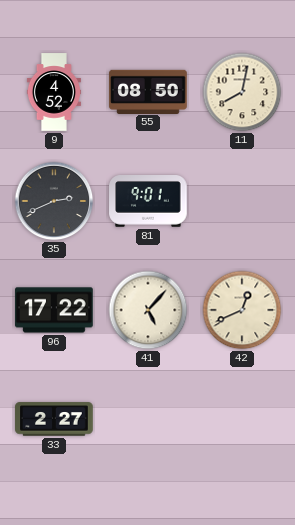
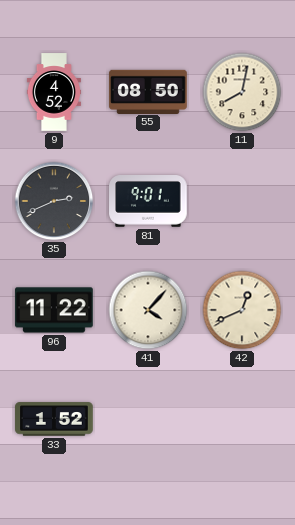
96: 17:22 -> 11:22 (54, 310)
41: 5:07 -> 4:07 (148, 310)
33: 2:27 -> 1:52 (54, 419)
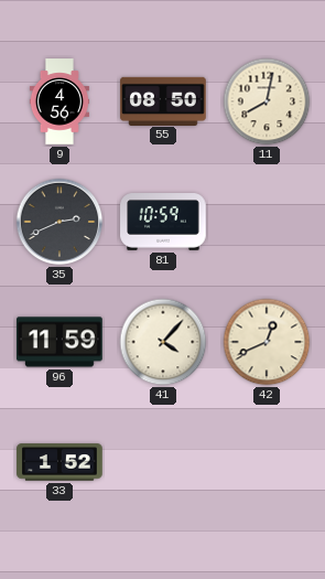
9: 4:52 -> 4:56 (59, 101)
81: 9:01 -> 10:59 (163, 223)
96: 11:22 -> 11:59 (59, 342)
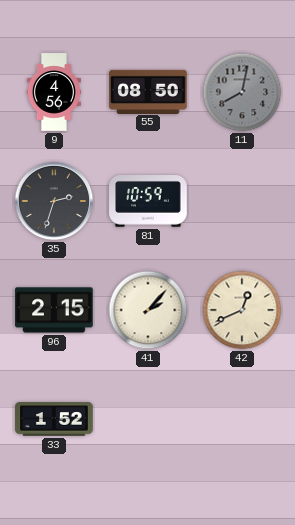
11 dial: cream -> grey (242, 92)
35: 2:41 -> 2:33 (54, 201)
96: 11:59 -> 2:15 (54, 310)
41: 4:07 -> 2:07 (148, 310)
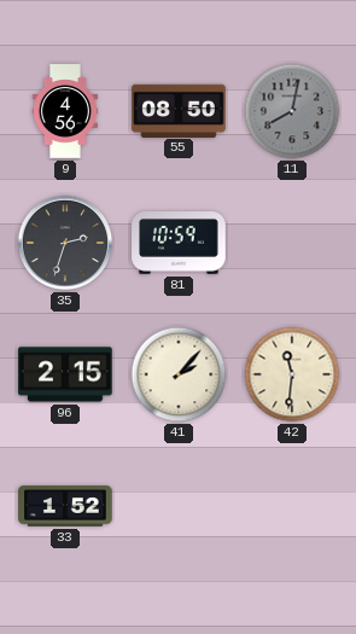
42: 12:41 -> 11:31 (292, 374)
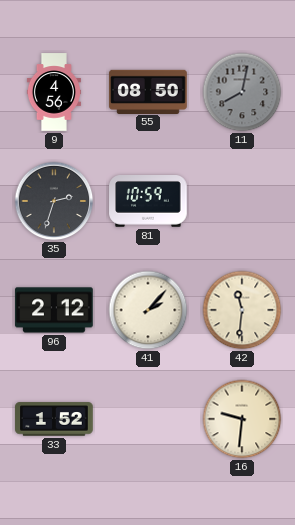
96: 2:15 -> 2:12 (54, 310)
16: none -> 9:31 (242, 419)
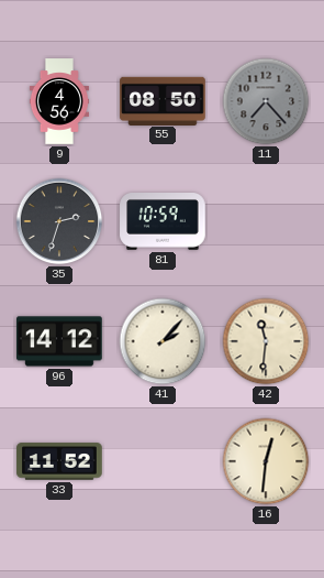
11: 8:02 -> 7:23 (266, 101)
96: 2:12 -> 14:12 (59, 341)
33: 1:52 -> 11:52 (59, 461)
16: 9:31 -> 12:31 (266, 461)
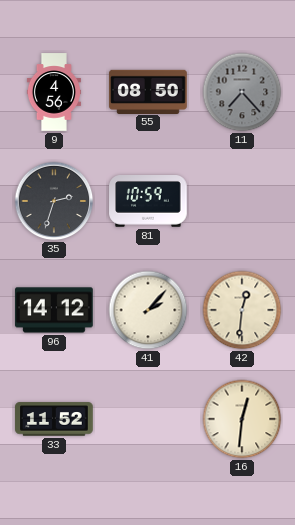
42: 11:31 -> 12:31 (242, 310)
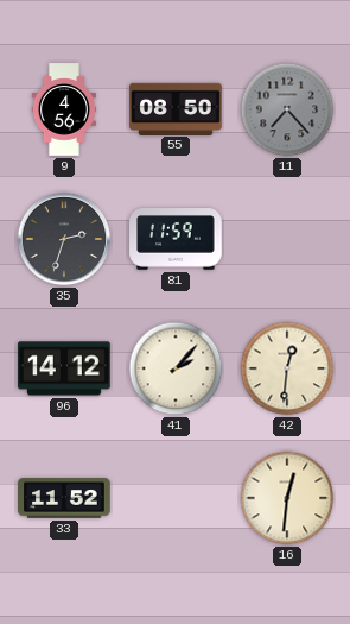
81: 10:59 -> 11:59 (176, 240)
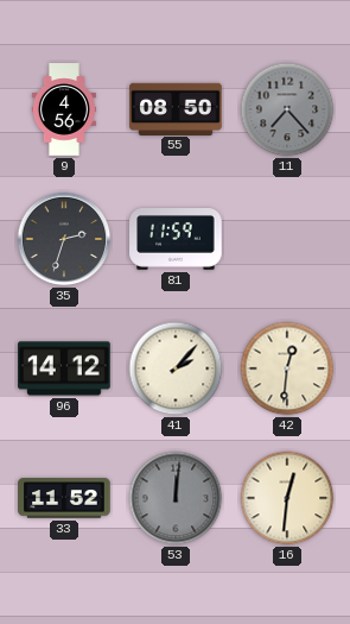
53: none -> 12:01 (176, 498)
